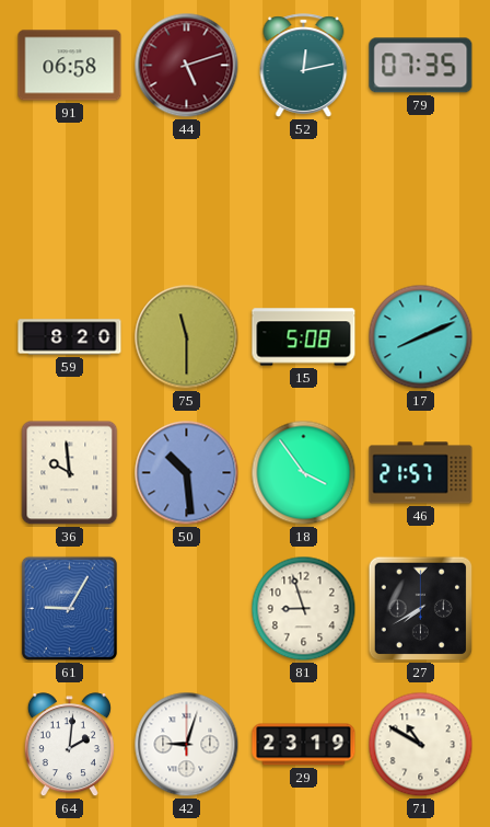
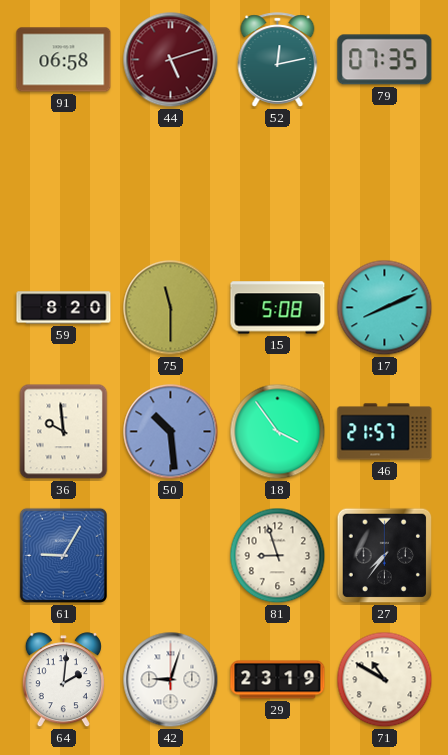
27: 7:40 -> 7:36 (385, 556)
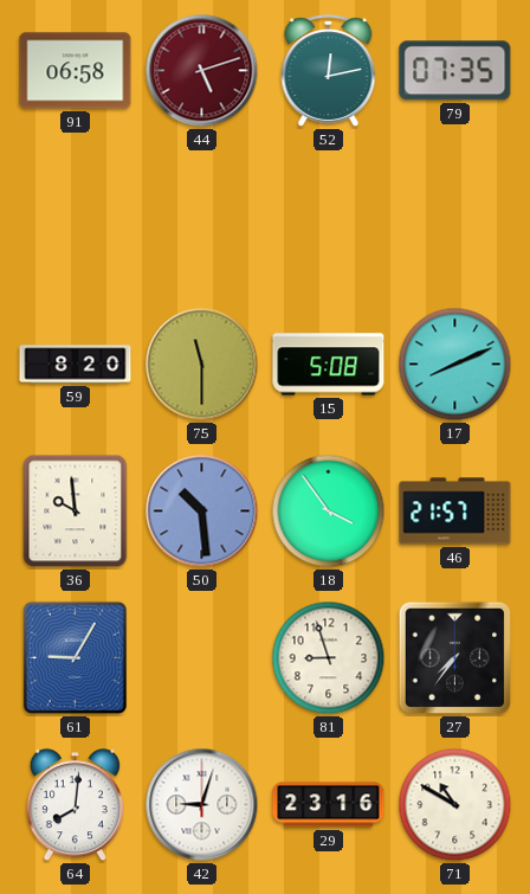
64: 2:01 -> 8:01 (75, 805)
29: 23:19 -> 23:16 (329, 805)
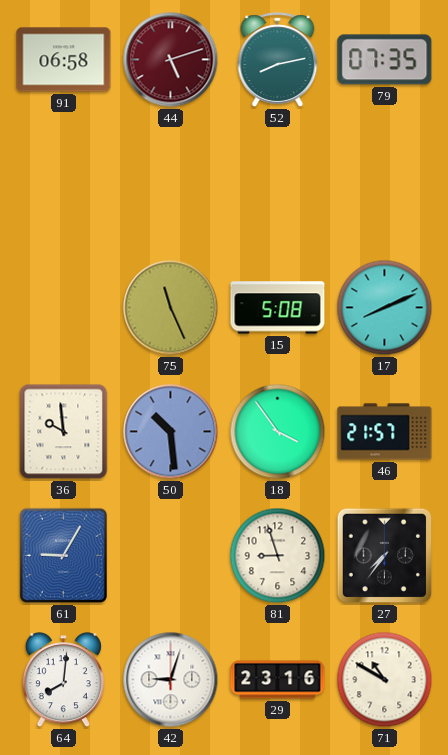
52: 12:13 -> 8:13 (278, 60)
59: 8:20 -> none (76, 365)
75: 11:30 -> 11:26 (171, 308)
